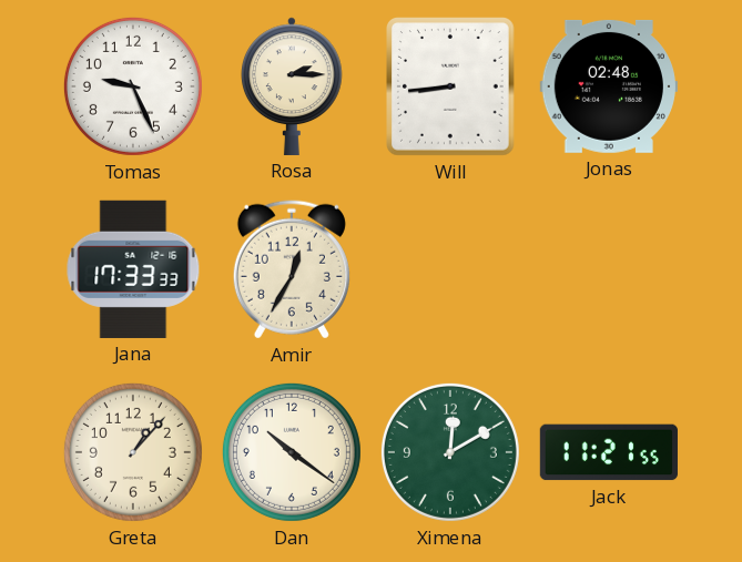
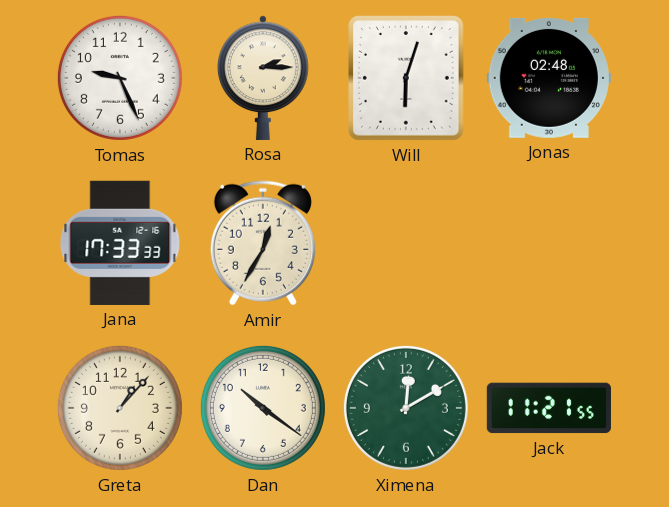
Will: 8:44 -> 6:03 (407, 79)
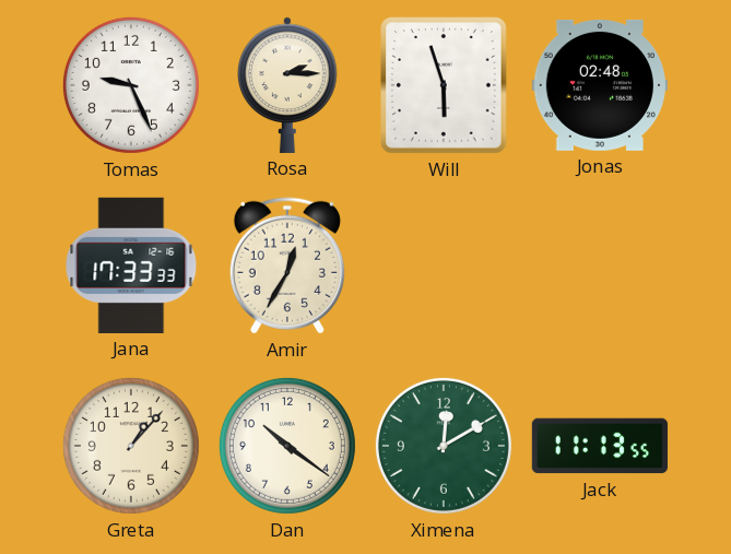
Will: 6:03 -> 5:57 (445, 86)
Jack: 11:21 -> 11:13 (600, 446)
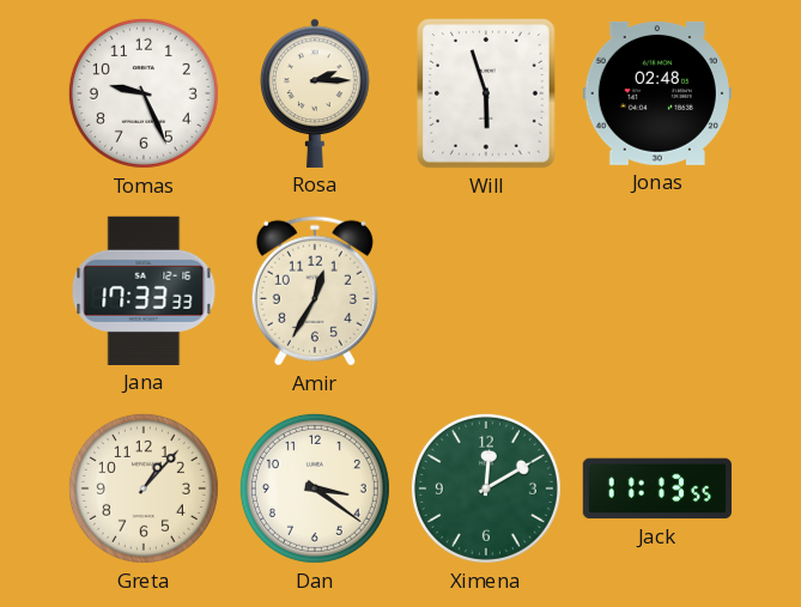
Dan: 10:21 -> 3:21 (315, 488)
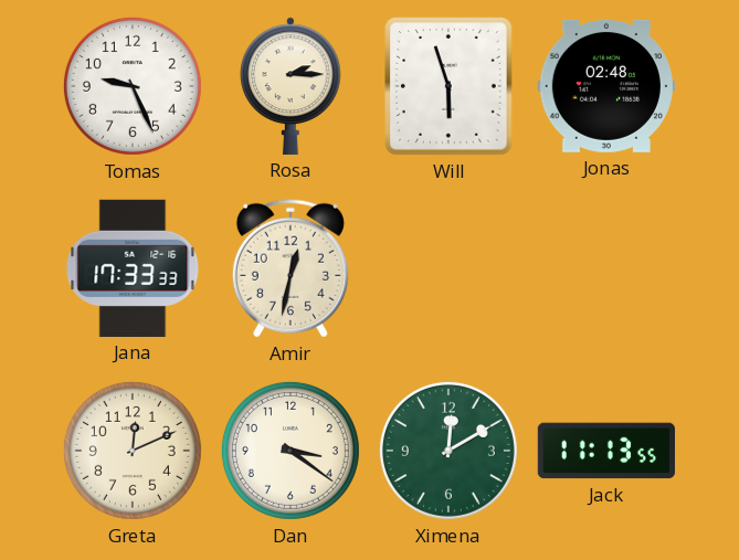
Amir: 12:35 -> 12:32 (291, 268)
Greta: 1:07 -> 12:11 (133, 451)
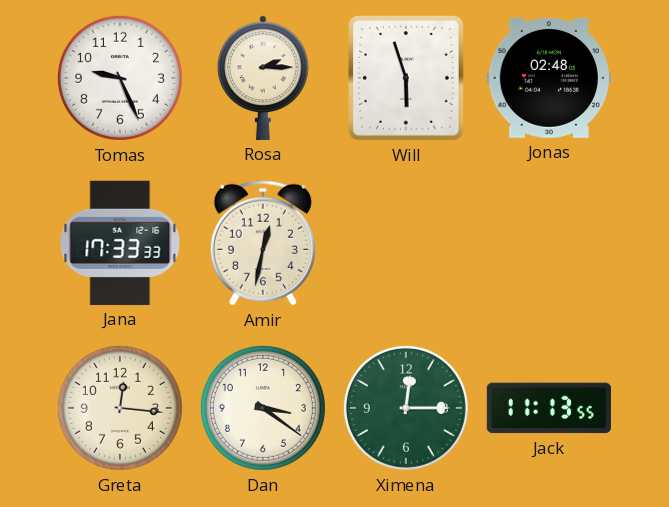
Greta: 12:11 -> 12:16 (120, 408)
Ximena: 12:10 -> 12:15 (406, 408)
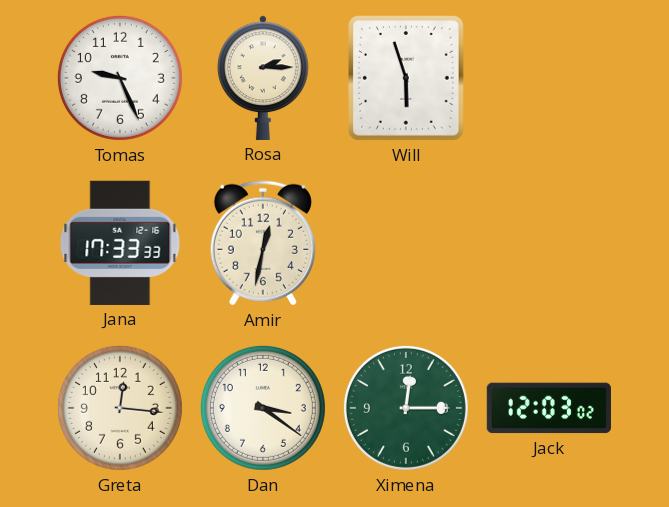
Jonas: 02:48 -> none (549, 78)
Jack: 11:13 -> 12:03 (549, 408)
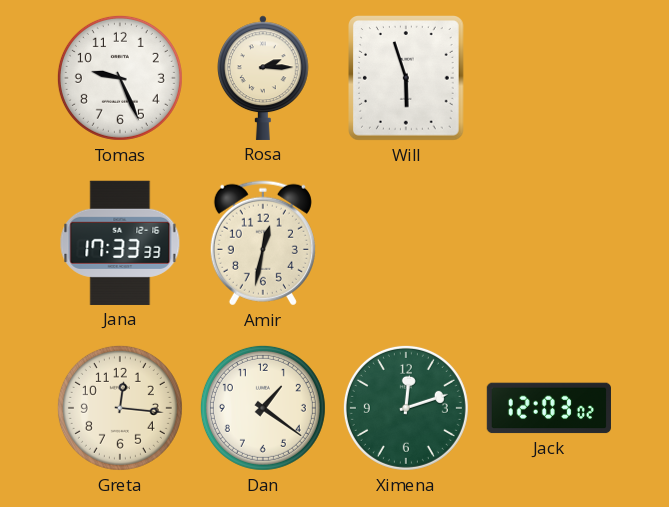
Dan: 3:21 -> 1:21 (263, 408)
Ximena: 12:15 -> 12:12 (406, 408)
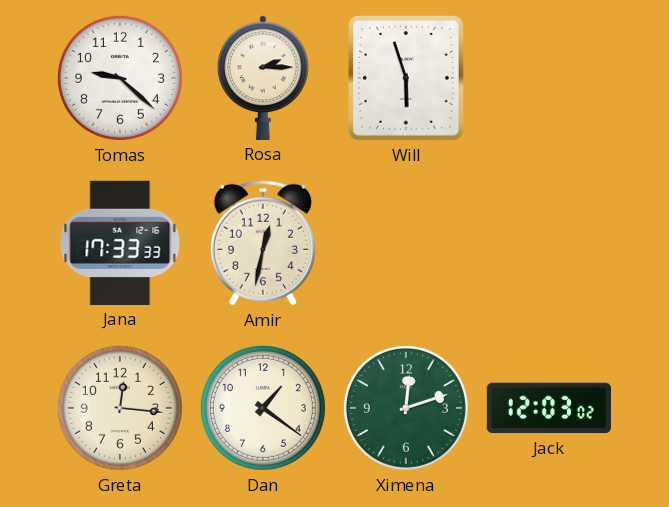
Tomas: 9:26 -> 9:22 (120, 78)
